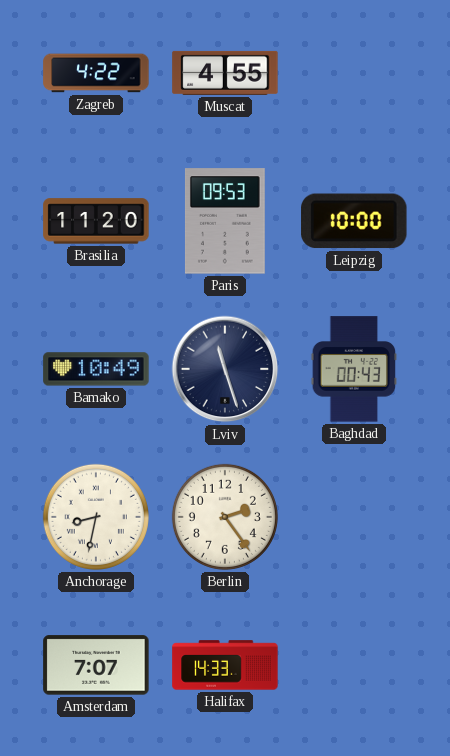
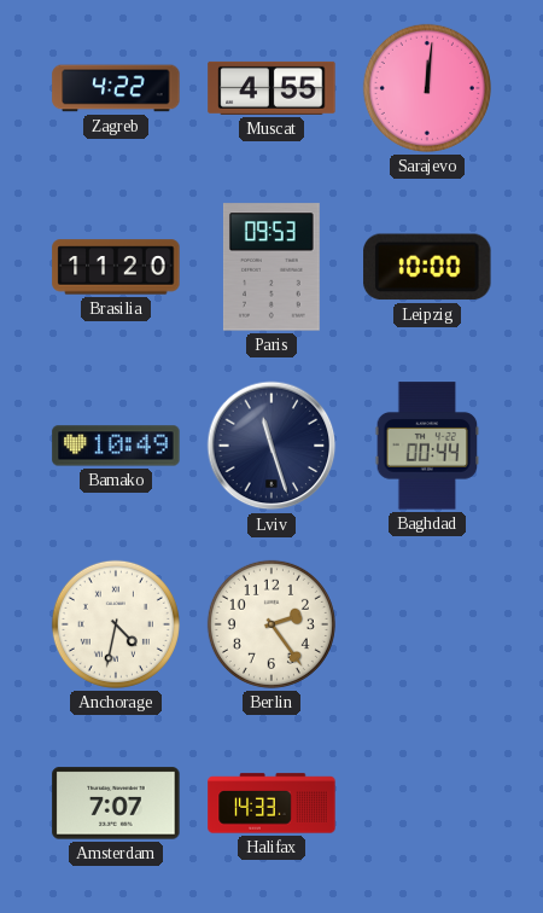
Sarajevo: none -> 12:01 (427, 88)
Baghdad: 00:43 -> 00:44 (427, 446)
Anchorage: 8:32 -> 4:32 (116, 624)
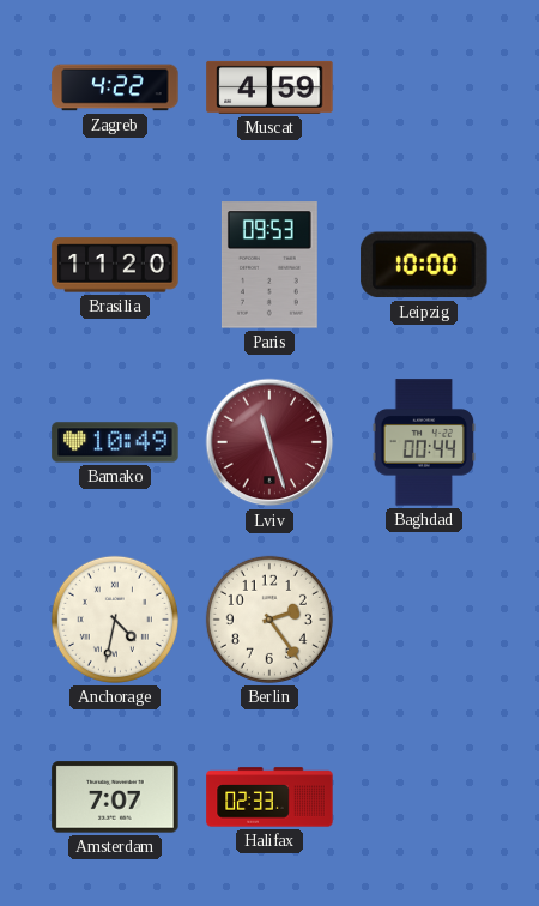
Muscat: 4:55 -> 4:59 (269, 87)
Sarajevo: 12:01 -> none (427, 88)
Lviv dial: navy -> burgundy (269, 442)
Halifax: 14:33 -> 02:33 (269, 797)
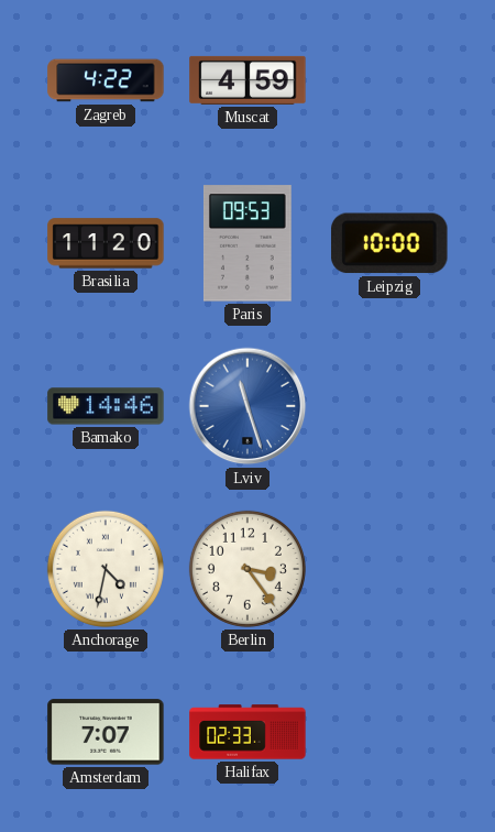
Bamako: 10:49 -> 14:46 (106, 406)
Lviv dial: burgundy -> blue (248, 406)
Baghdad: 00:44 -> none (424, 442)
Berlin: 2:24 -> 3:24 (248, 569)
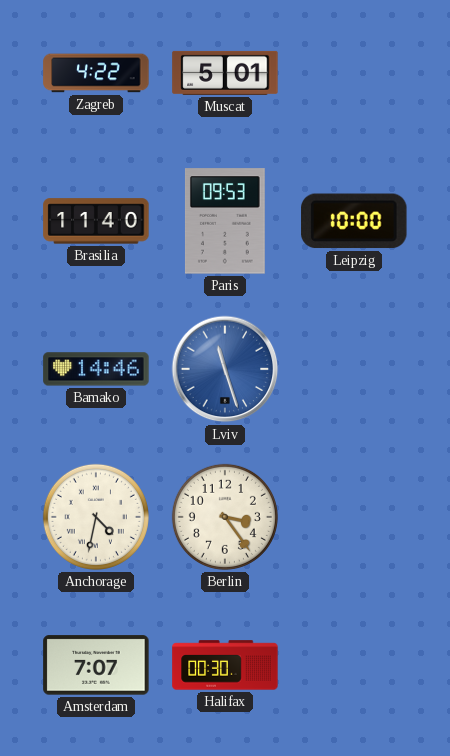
Muscat: 4:59 -> 5:01 (225, 73)
Brasilia: 11:20 -> 11:40 (96, 221)
Halifax: 02:33 -> 00:30 (225, 665)
